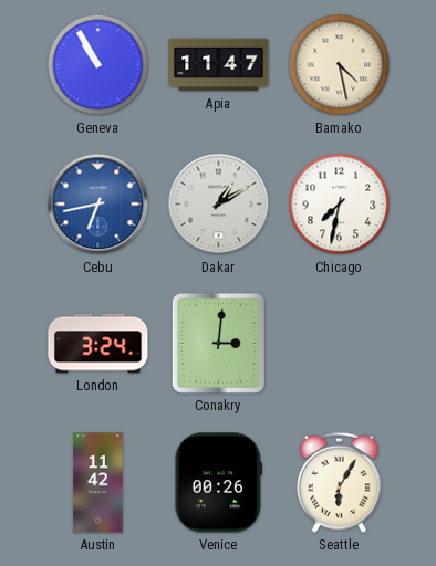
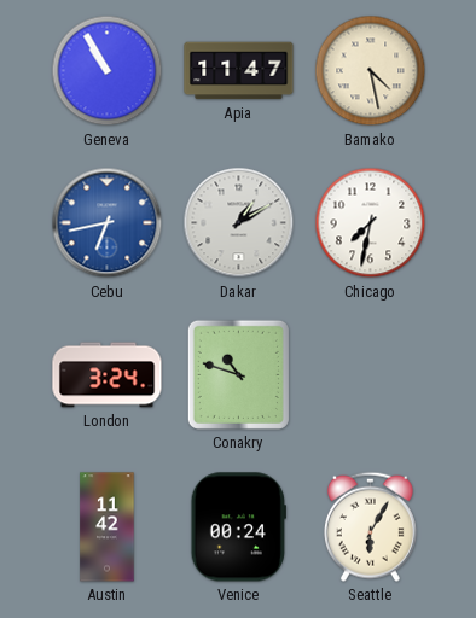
Conakry: 3:01 -> 10:48 (238, 374)
Venice: 00:26 -> 00:24 (238, 527)
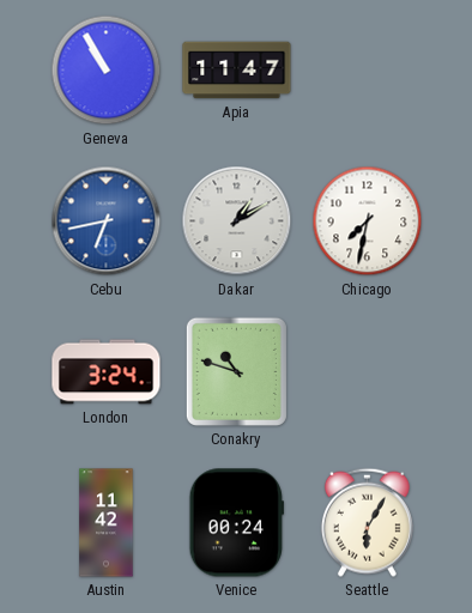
Bamako: 4:28 -> none (371, 71)
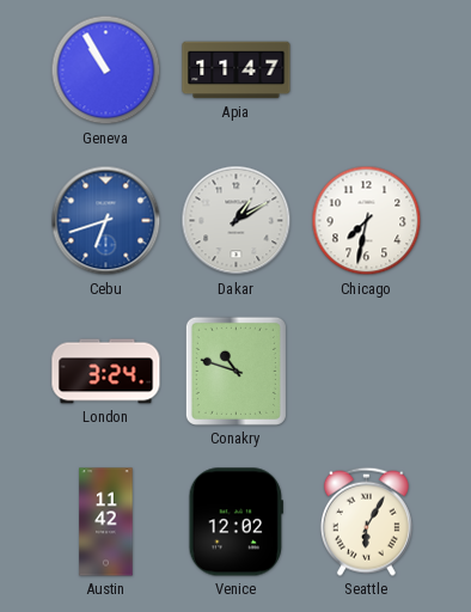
Cebu: 6:43 -> 6:42 (106, 221)
Venice: 00:24 -> 12:02 (235, 522)
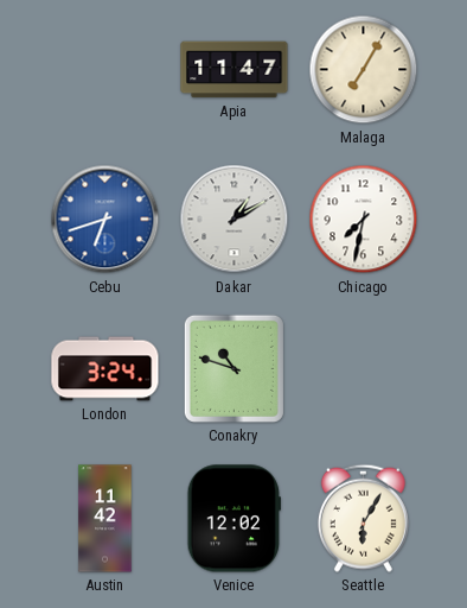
Geneva: 10:55 -> none (106, 71)
Malaga: none -> 7:05 (364, 70)
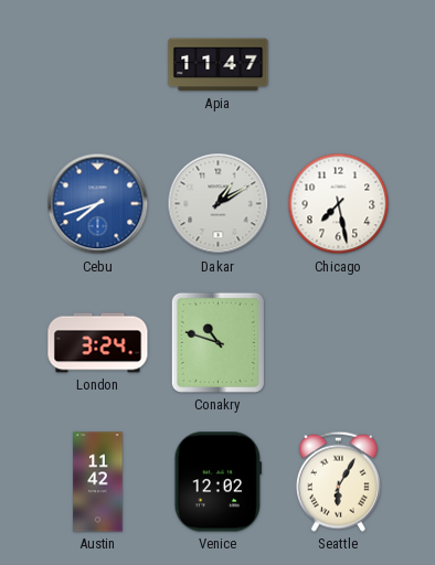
Malaga: 7:05 -> none (364, 70)
Cebu: 6:42 -> 7:42 (98, 204)
Chicago: 7:32 -> 7:28 (339, 204)
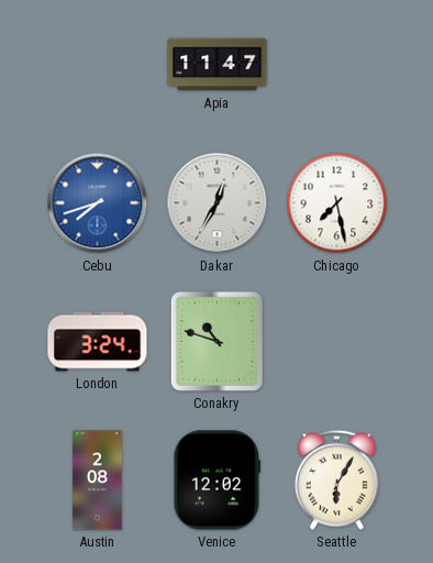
Dakar: 1:10 -> 12:35 (218, 203)
Austin: 11:42 -> 2:08 (98, 481)
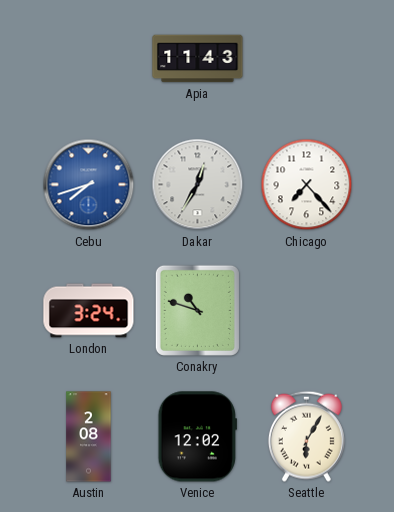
Apia: 11:47 -> 11:43 (198, 59)
Chicago: 7:28 -> 7:23 (307, 185)
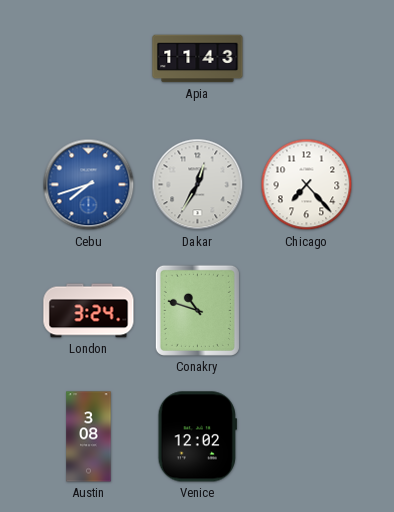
Austin: 2:08 -> 3:08 (89, 437)
Seattle: 6:05 -> none (306, 436)
